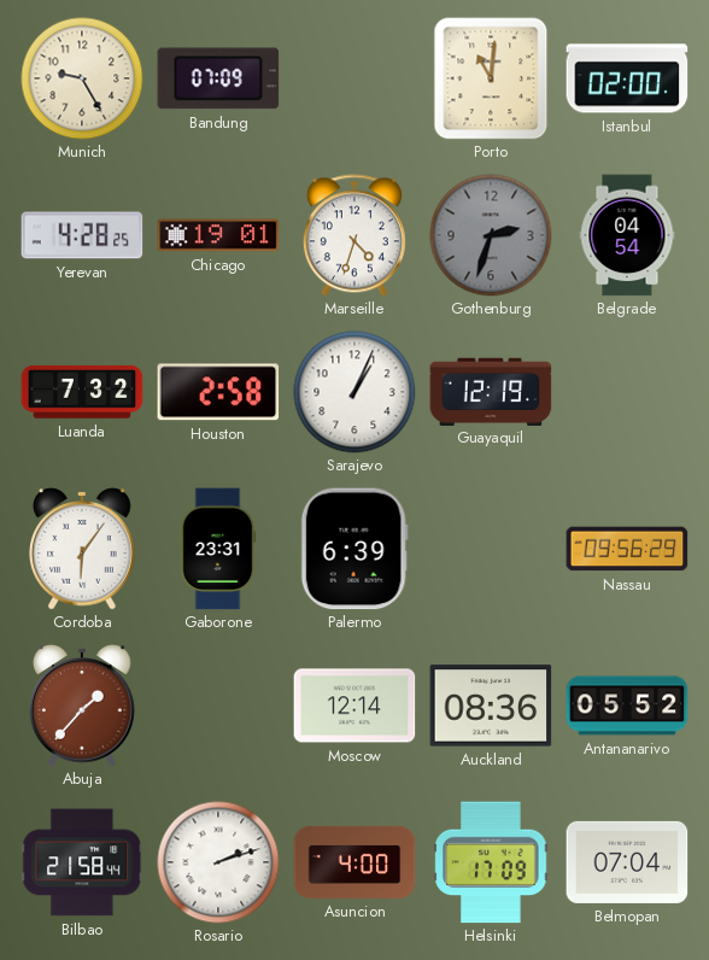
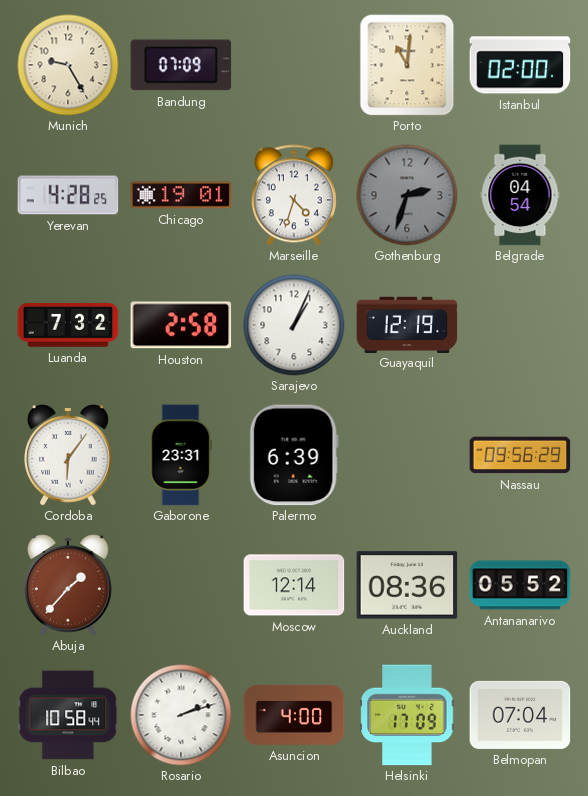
Bilbao: 21:58 -> 10:58 (68, 715)
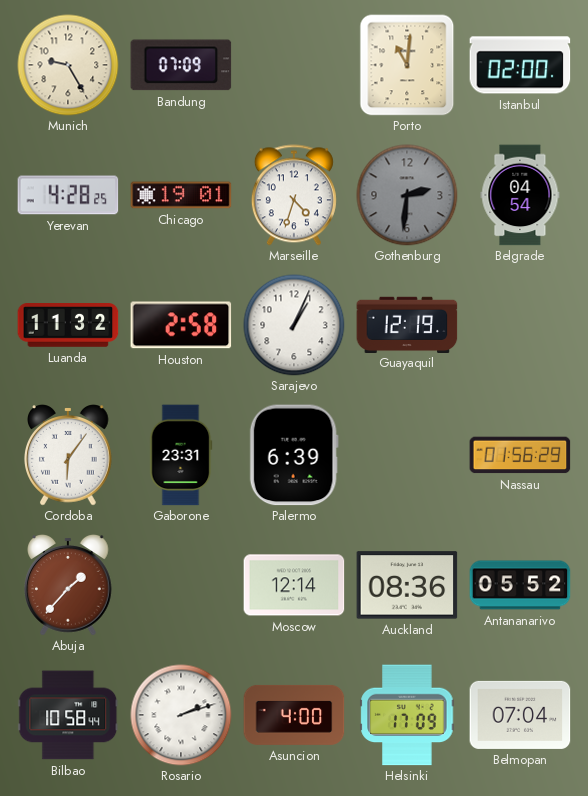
Gothenburg: 2:33 -> 2:31 (407, 195)
Luanda: 7:32 -> 11:32 (68, 326)
Nassau: 09:56 -> 01:56 (520, 455)
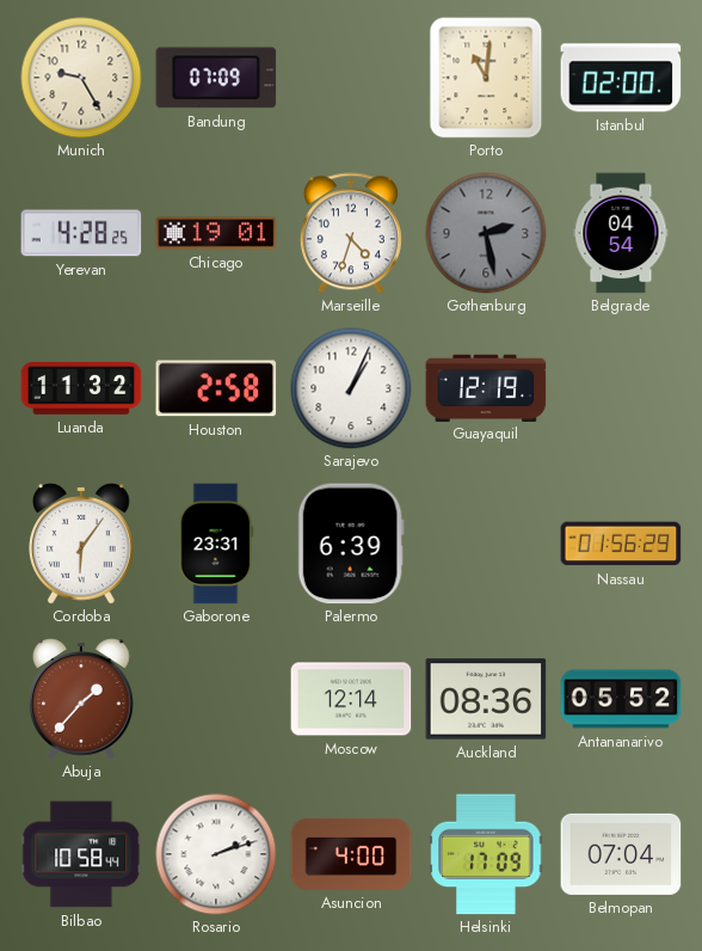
Gothenburg: 2:31 -> 2:28 (486, 233)
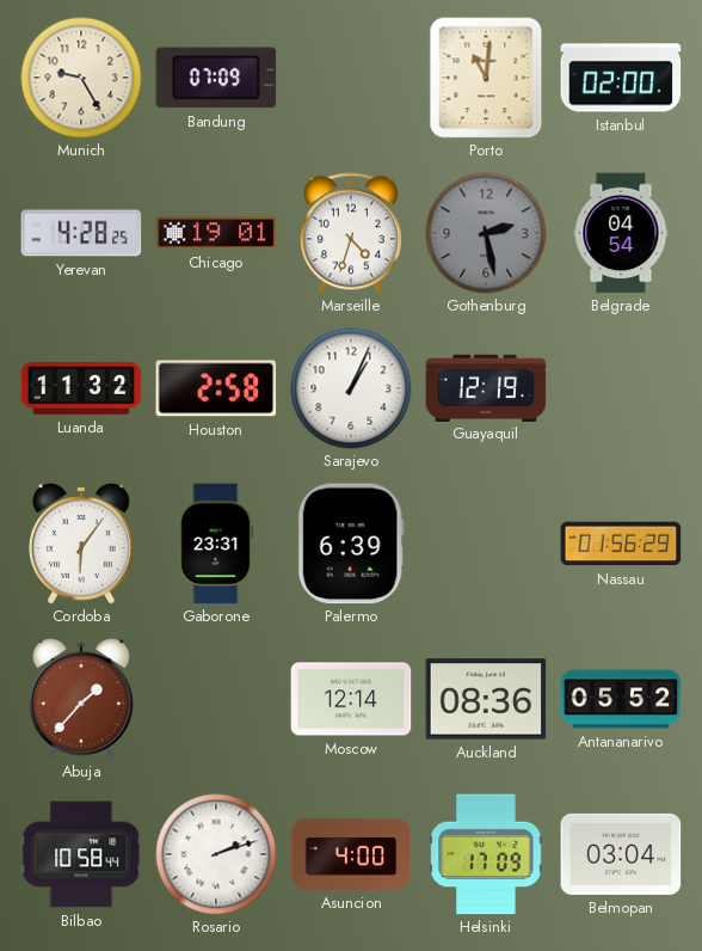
Belmopan: 07:04 -> 03:04 (621, 854)
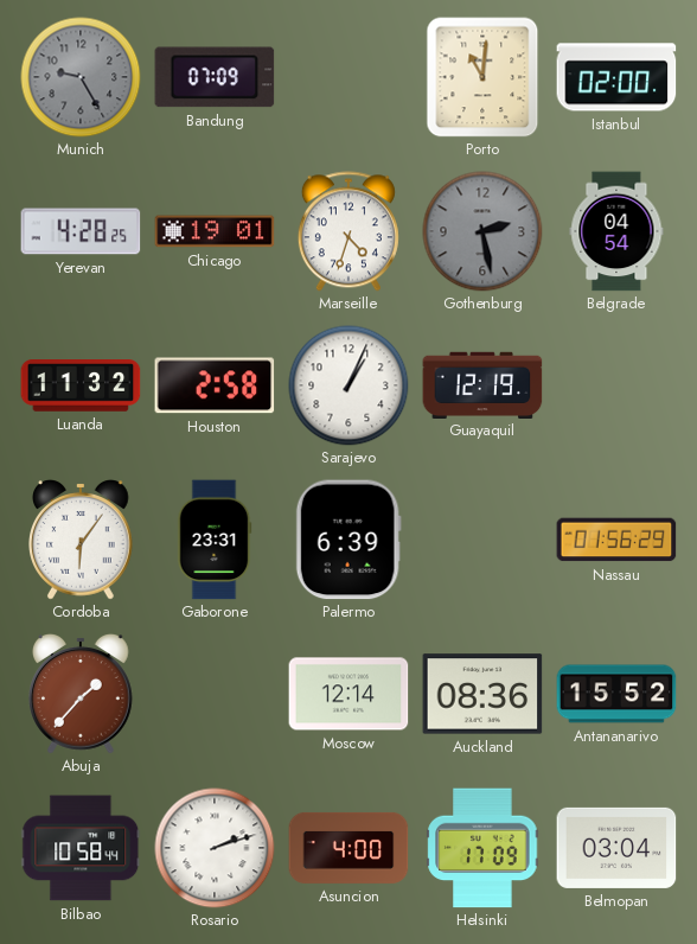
Munich dial: cream -> grey (81, 77)
Antananarivo: 05:52 -> 15:52 (616, 694)
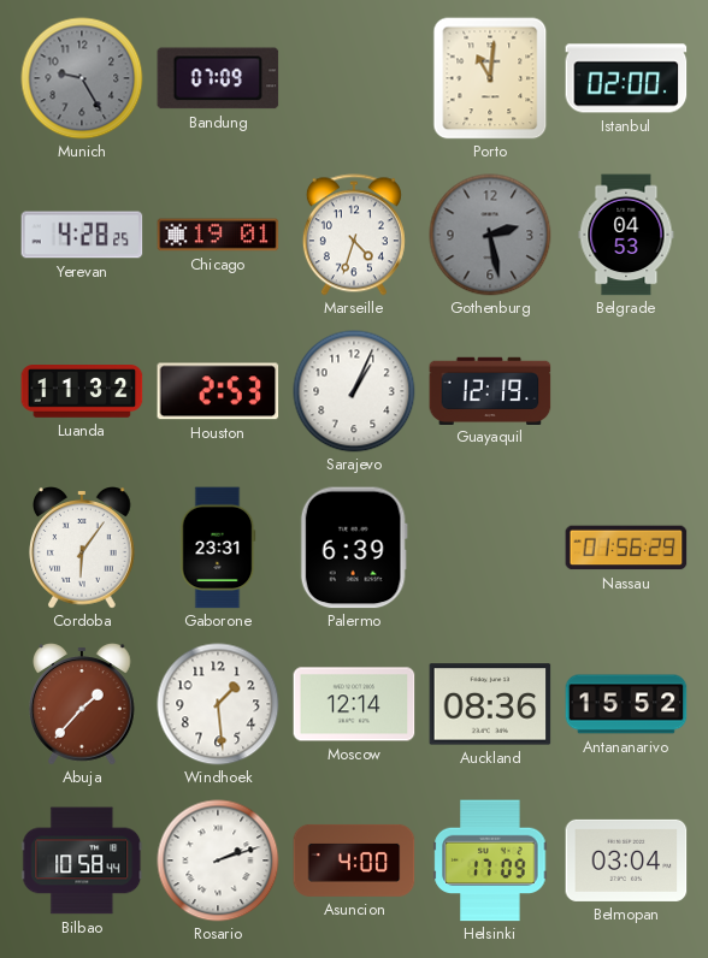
Belgrade: 04:54 -> 04:53 (626, 235)
Houston: 2:58 -> 2:53 (218, 391)
Windhoek: none -> 1:29 (218, 704)
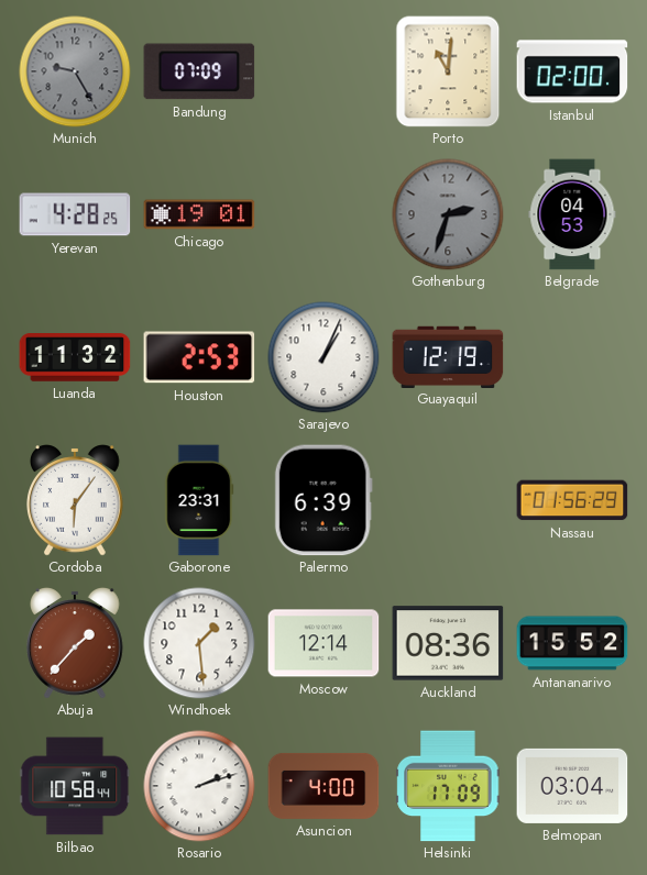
Marseille: 4:33 -> none (354, 235)
Gothenburg: 2:28 -> 2:33 (448, 214)
